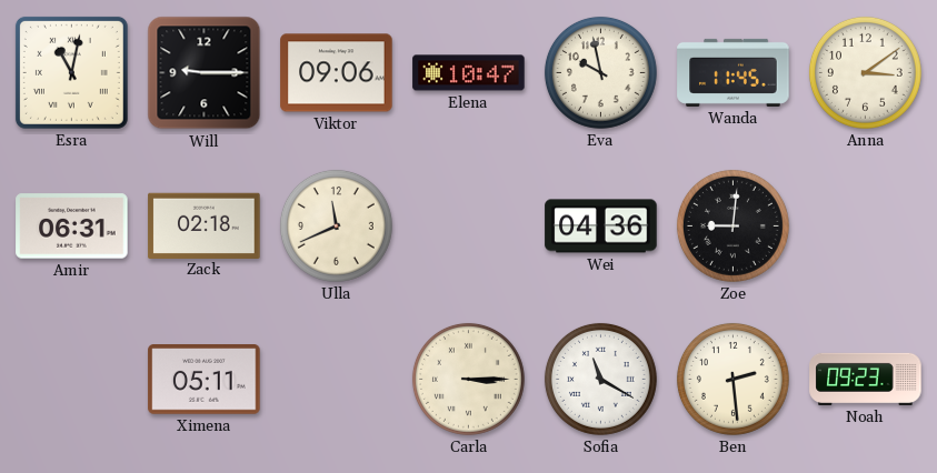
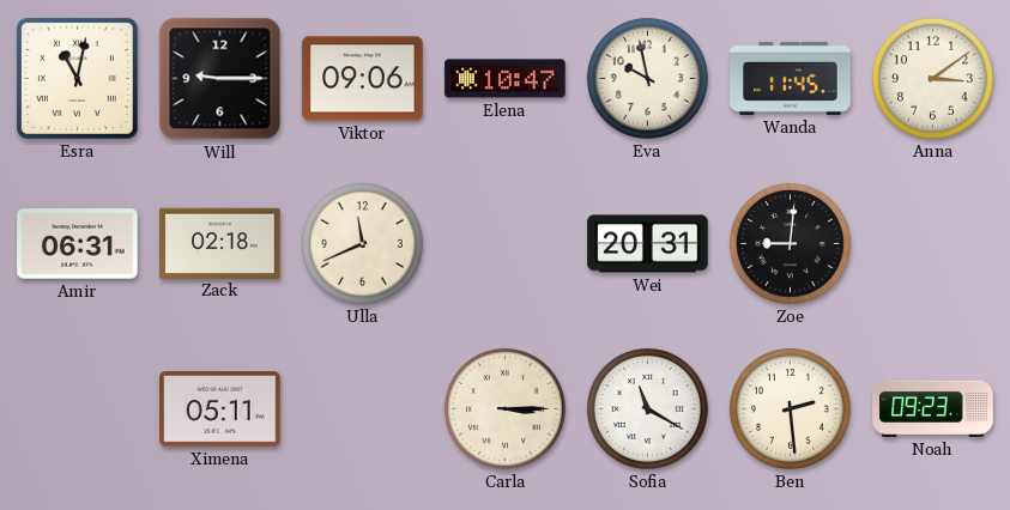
Wei: 04:36 -> 20:31 (648, 244)
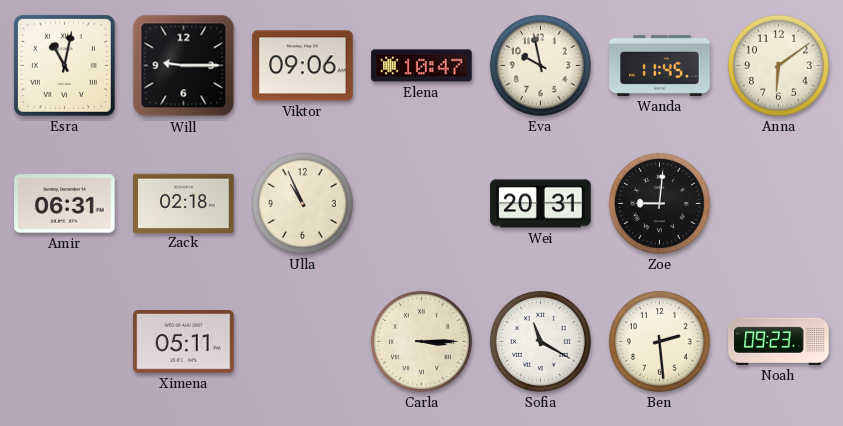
Anna: 3:09 -> 6:09 (778, 65)
Ulla: 11:41 -> 10:56 (302, 203)
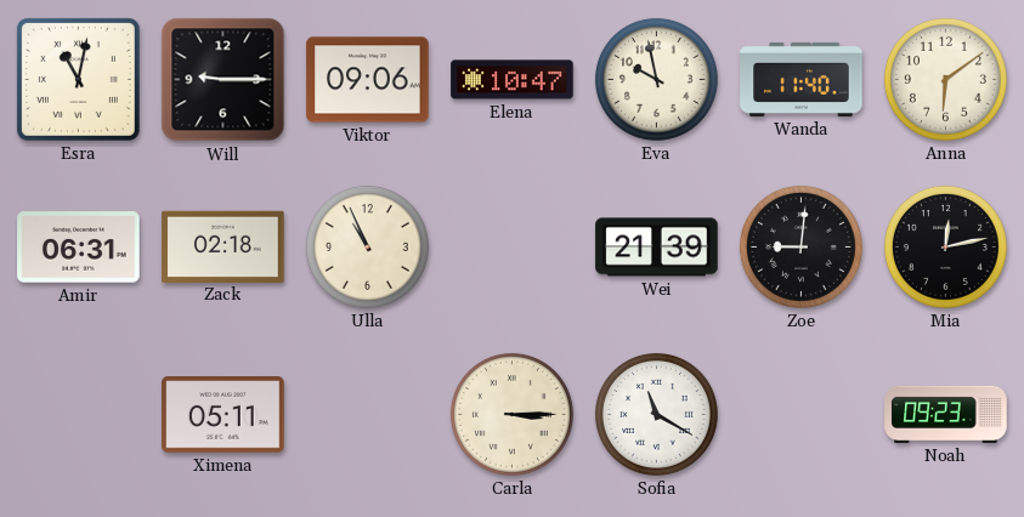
Wanda: 11:45 -> 11:40 (802, 79)
Wei: 20:31 -> 21:39 (657, 248)
Mia: none -> 12:13 (945, 246)
Ben: 2:29 -> none (659, 341)
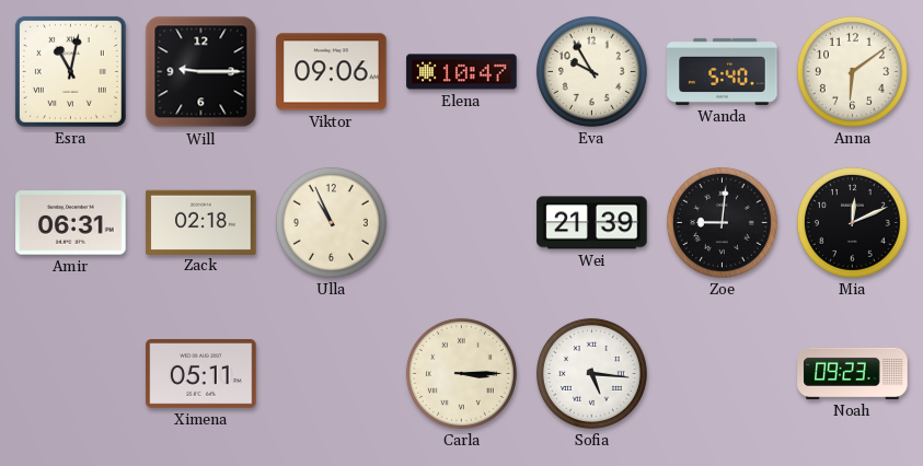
Eva: 9:58 -> 9:55 (591, 71)
Wanda: 11:40 -> 5:40 (723, 71)
Mia: 12:13 -> 12:11 (852, 222)
Sofia: 11:20 -> 5:16 (591, 373)
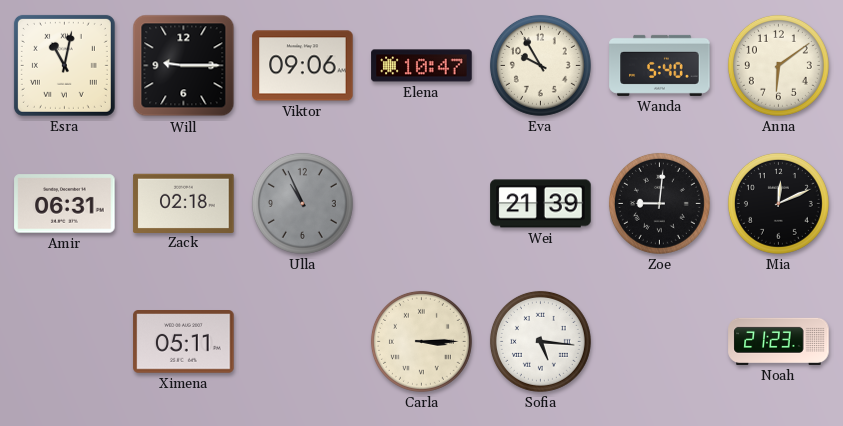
Ulla dial: cream -> grey (302, 203)
Noah: 09:23 -> 21:23 (779, 341)
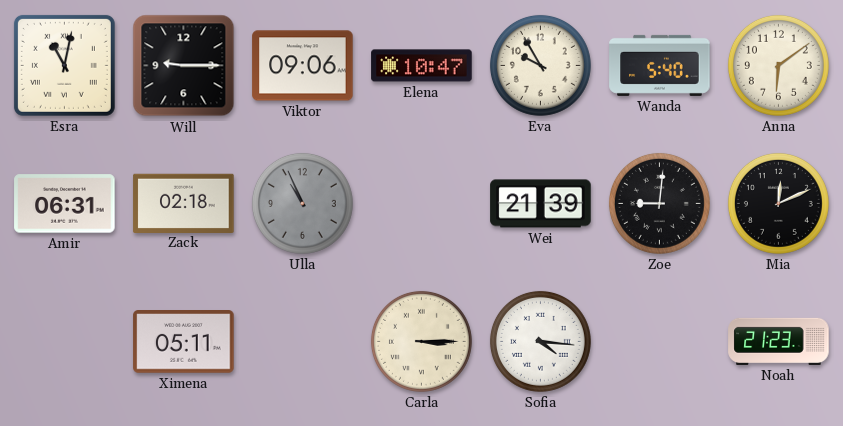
Sofia: 5:16 -> 4:16 (540, 341)
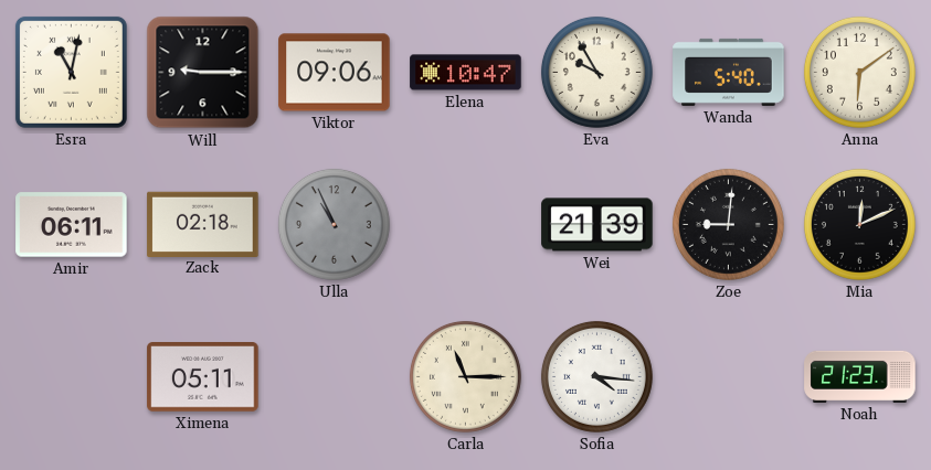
Amir: 06:31 -> 06:11 (72, 225)
Carla: 3:15 -> 11:15 (465, 376)
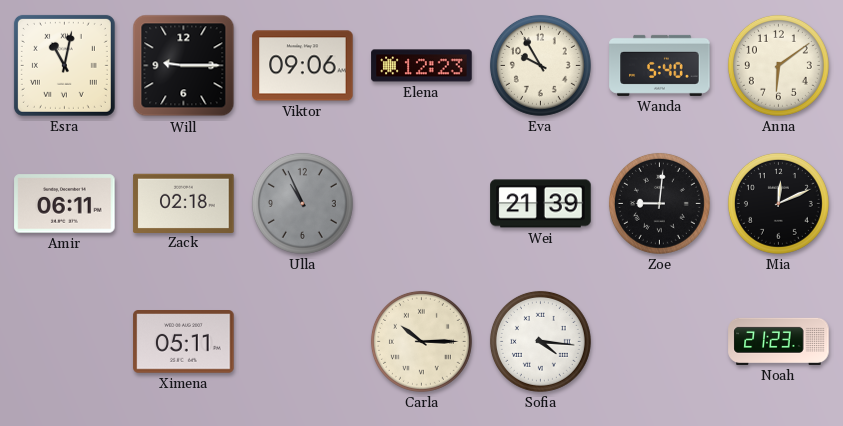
Elena: 10:47 -> 12:23 (422, 66)
Carla: 11:15 -> 10:15 (421, 341)
